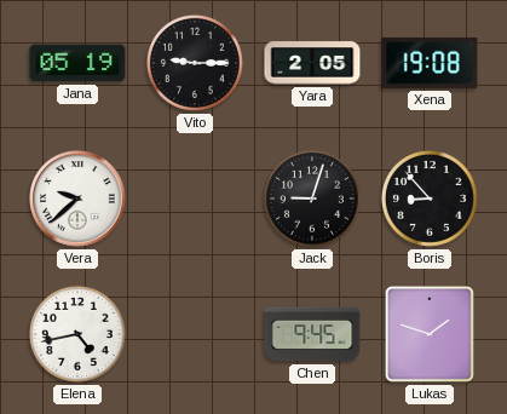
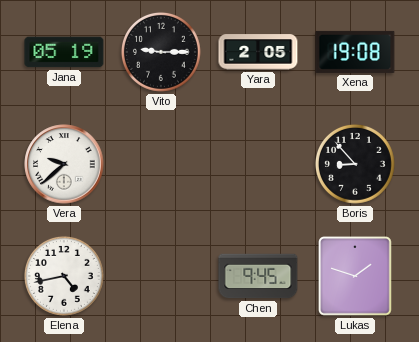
Jack: 9:03 -> none (312, 199)
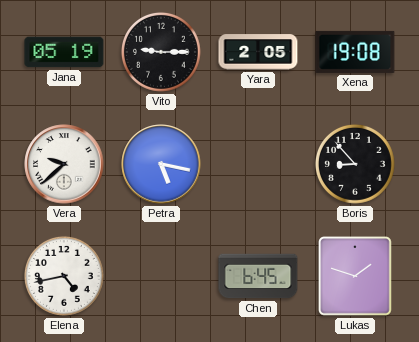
Petra: none -> 5:17 (161, 164)
Chen: 9:45 -> 6:45 (258, 276)
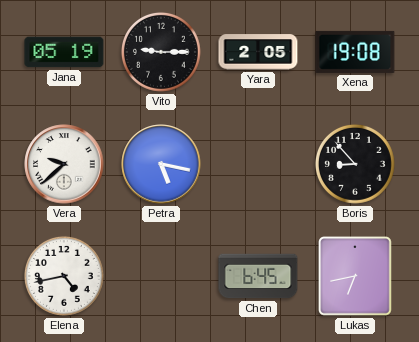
Lukas: 1:48 -> 6:43 (355, 276)
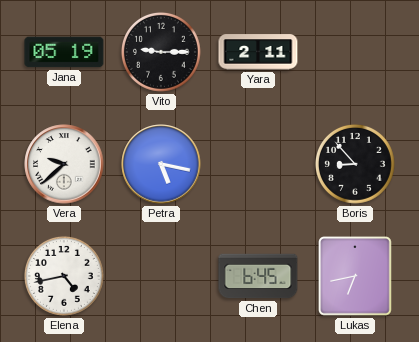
Yara: 2:05 -> 2:11 (258, 52)
Xena: 19:08 -> none (355, 52)
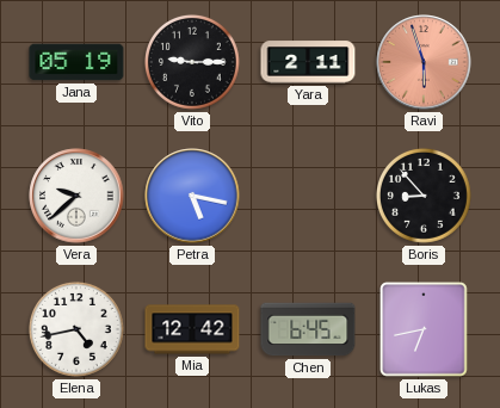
Ravi: none -> 5:57 (424, 62)
Mia: none -> 12:42 (192, 329)
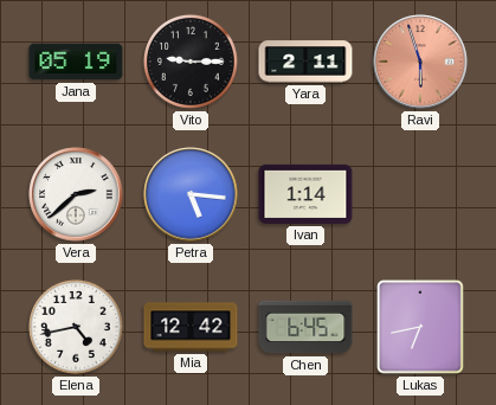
Vera: 9:38 -> 2:38 (76, 194)
Petra: 5:17 -> 5:16 (191, 194)
Ivan: none -> 1:14 (305, 194)
Boris: 8:53 -> none (424, 196)
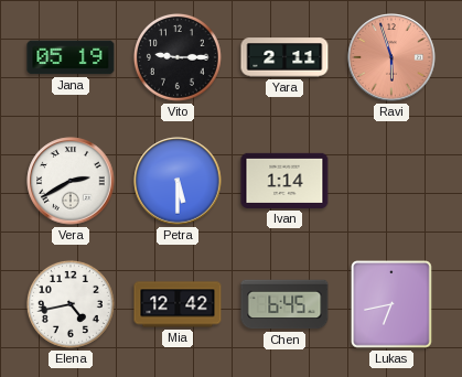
Vera: 2:38 -> 2:40 (71, 181)
Petra: 5:16 -> 5:30 (178, 181)
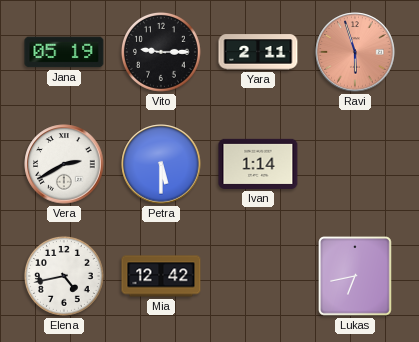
Chen: 6:45 -> none (284, 304)
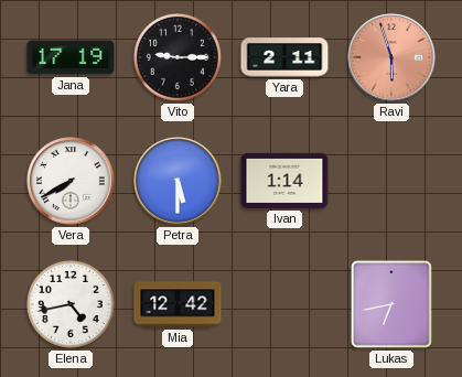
Jana: 05:19 -> 17:19 (71, 57)
Vera: 2:40 -> 7:40 (71, 181)
